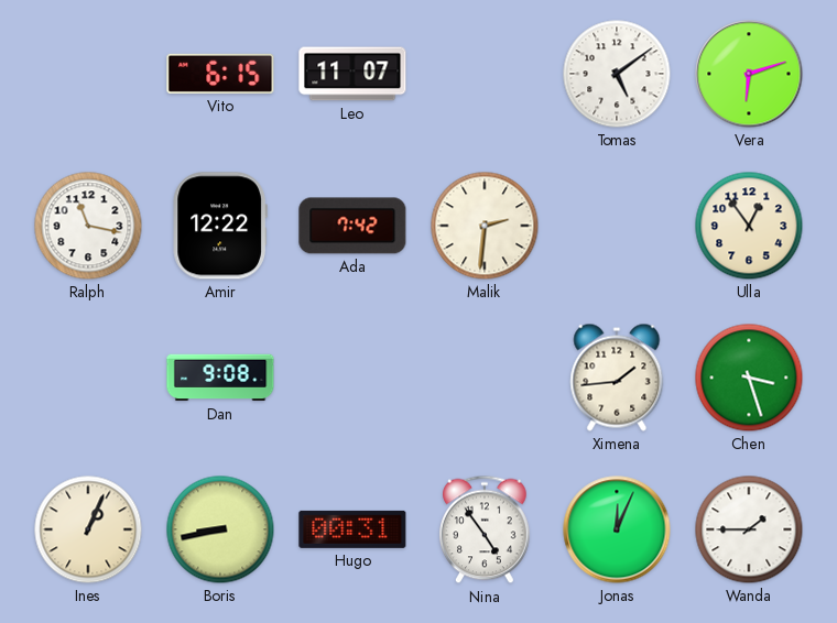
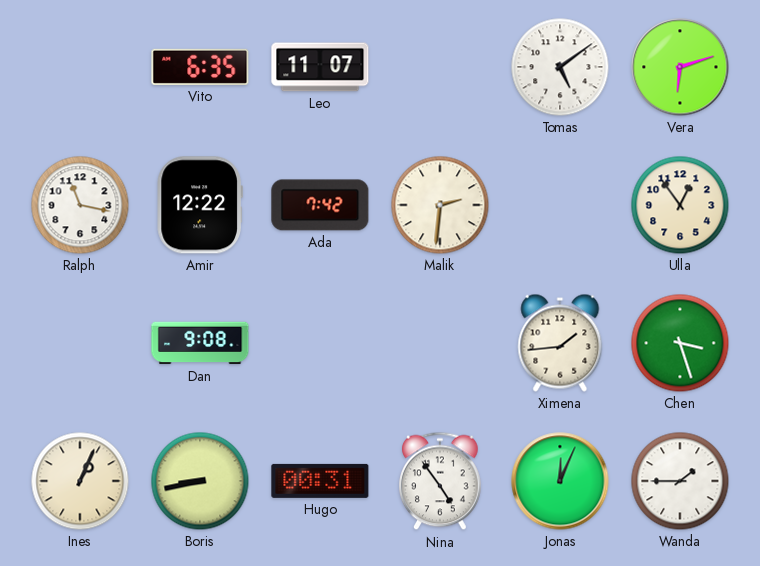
Vito: 6:15 -> 6:35 (200, 67)
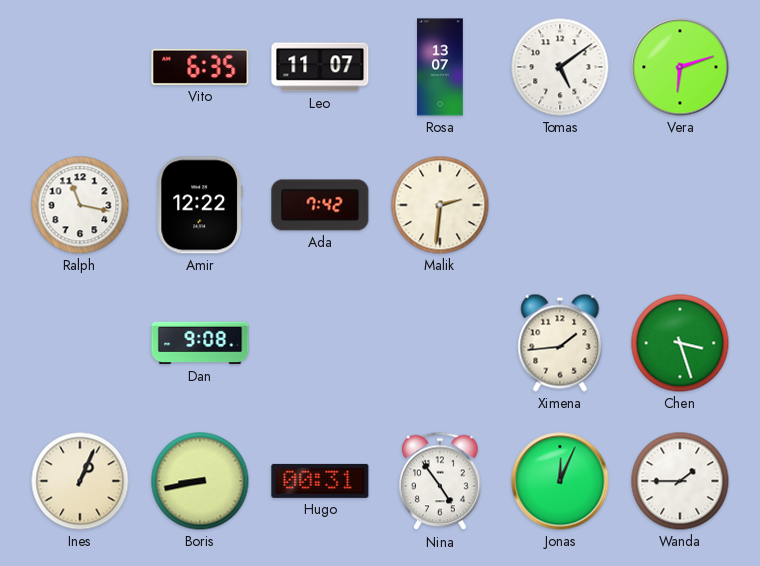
Rosa: none -> 13:07 (440, 67)
Ulla: 12:54 -> none (680, 205)
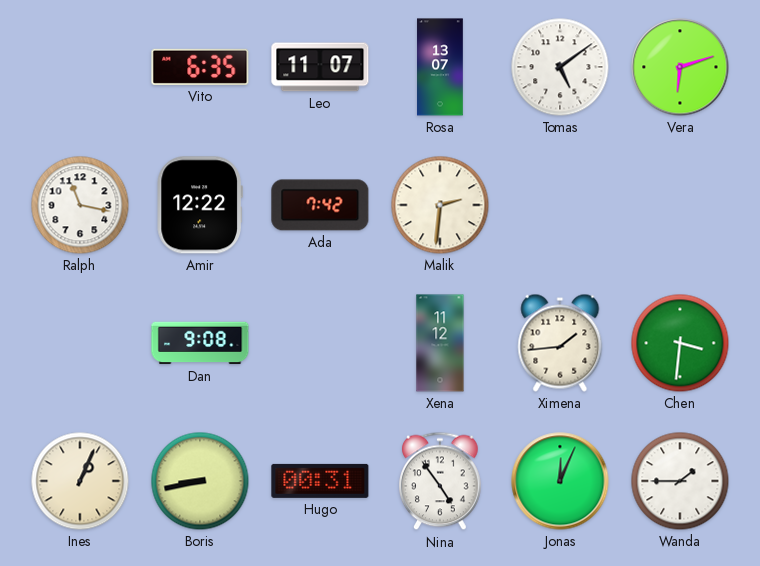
Xena: none -> 11:12 (440, 343)
Chen: 3:27 -> 3:31 (680, 343)
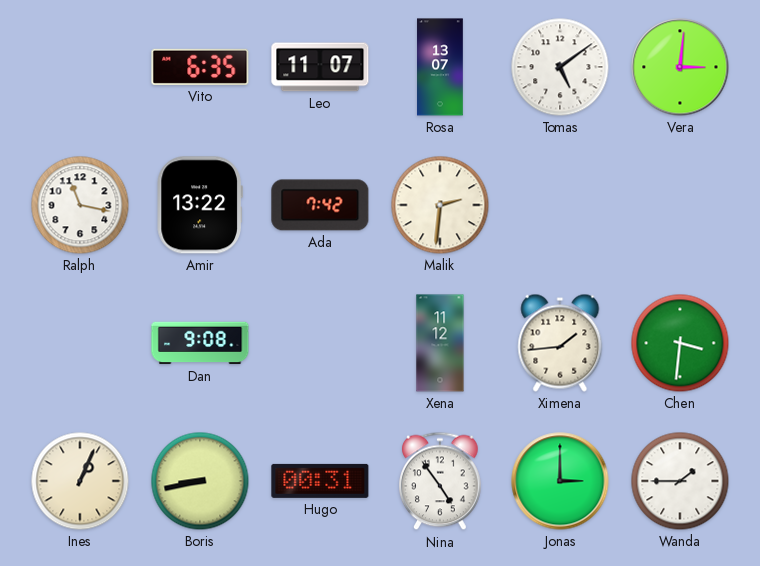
Vera: 6:12 -> 3:01 (680, 67)
Amir: 12:22 -> 13:22 (200, 205)
Jonas: 12:04 -> 3:00 (560, 481)
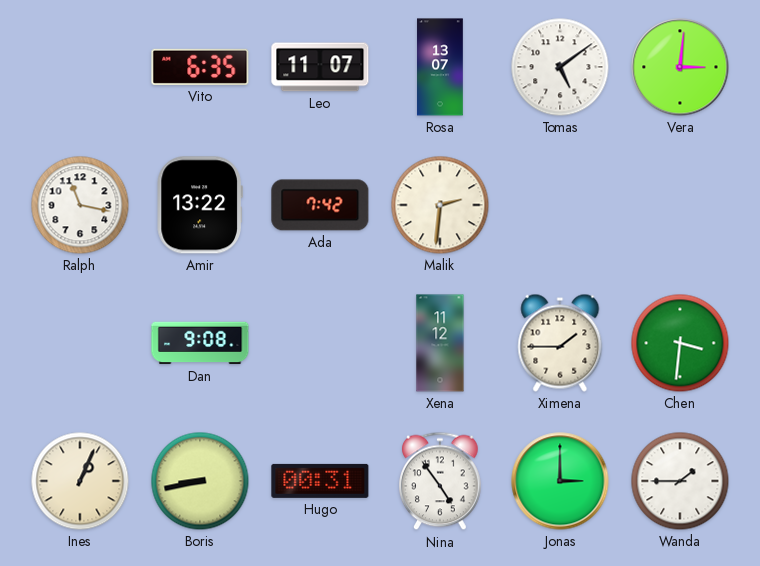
Ximena: 1:44 -> 1:45 (560, 343)
